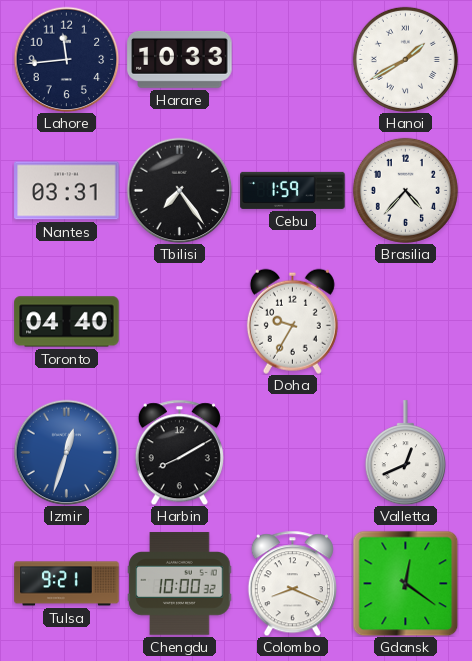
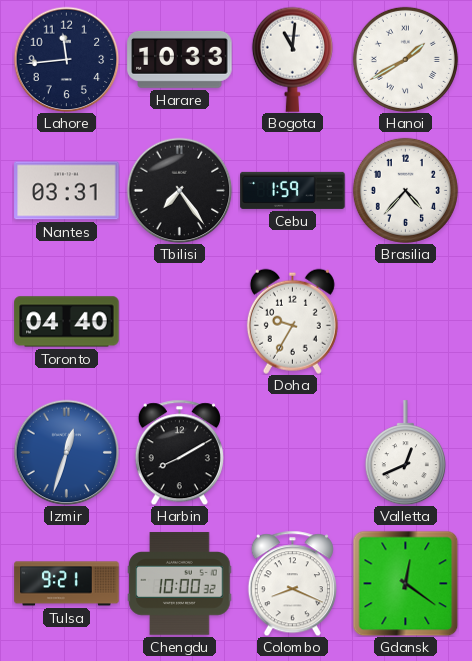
Bogota: none -> 11:01 (292, 59)
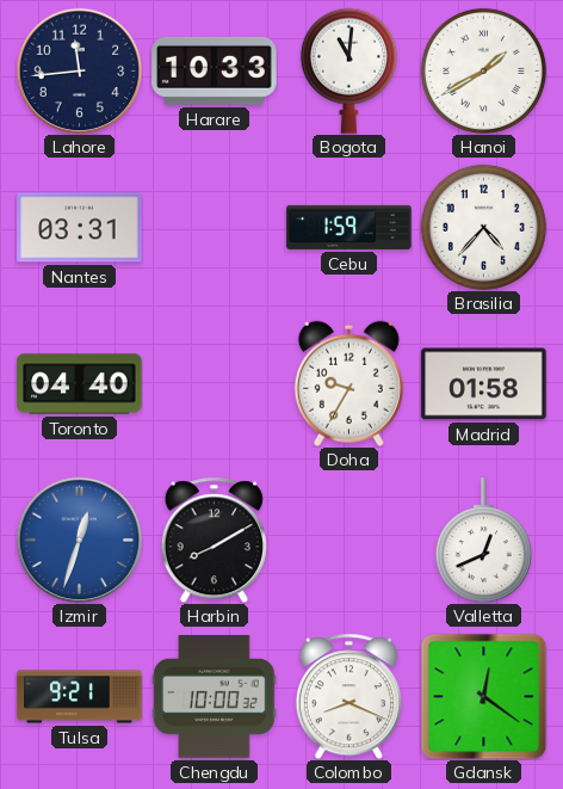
Tbilisi: 7:24 -> none (179, 190)
Madrid: none -> 01:58 (484, 384)
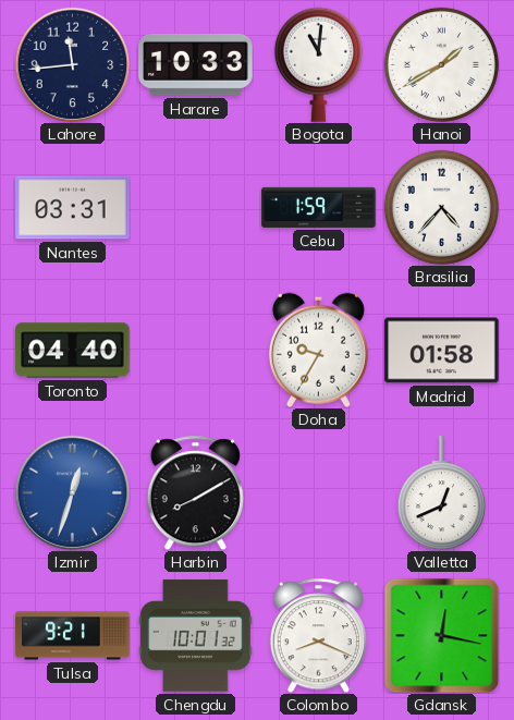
Chengdu: 10:00 -> 10:01 (196, 636)
Gdansk: 12:21 -> 12:17 (441, 635)
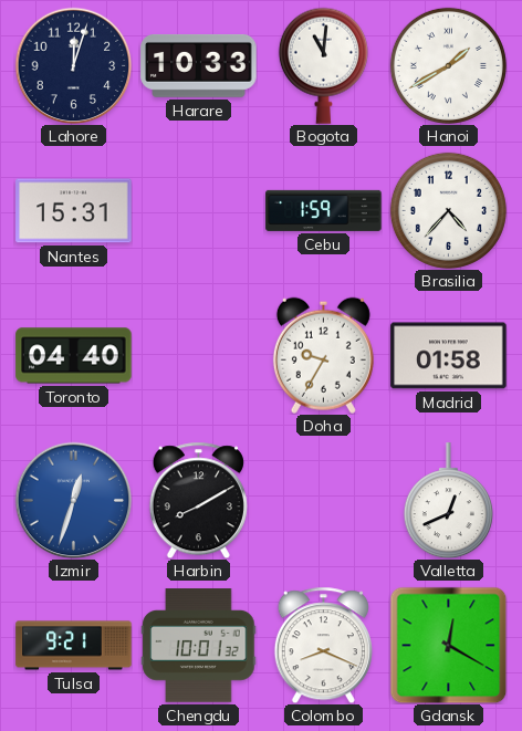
Lahore: 11:44 -> 12:03 (73, 65)
Nantes: 03:31 -> 15:31 (74, 211)
Gdansk: 12:17 -> 12:20 (448, 645)
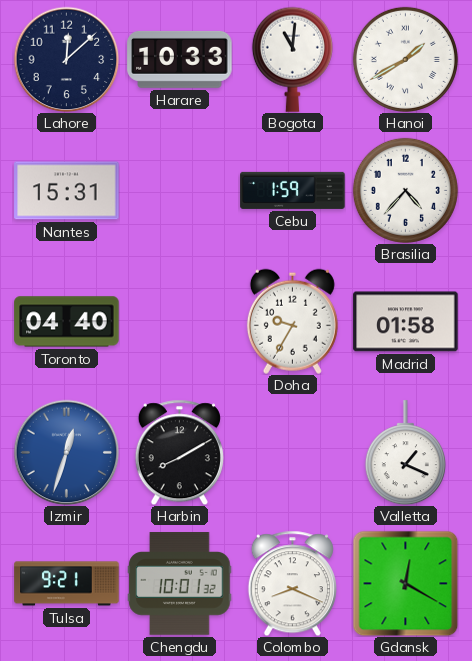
Lahore: 12:03 -> 12:08 (66, 59)
Valletta: 12:41 -> 1:19 (405, 453)
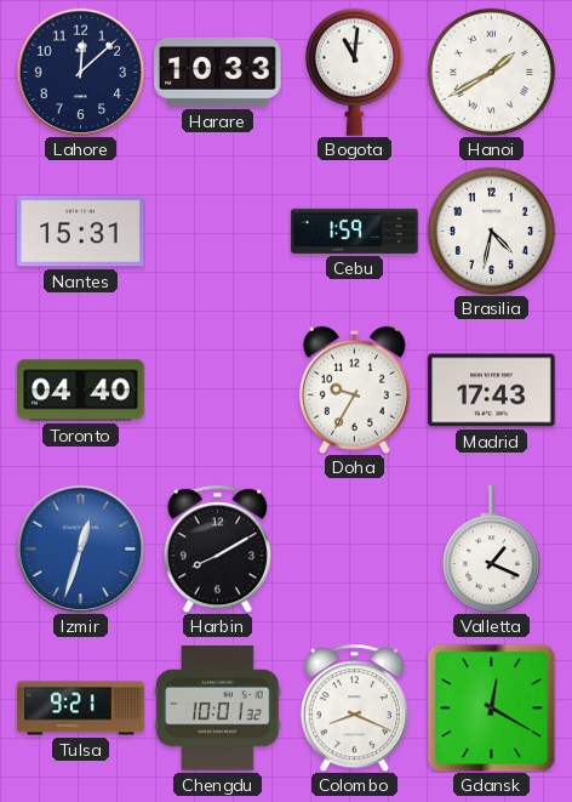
Brasilia: 4:37 -> 4:32 (491, 231)
Madrid: 01:58 -> 17:43 (492, 391)
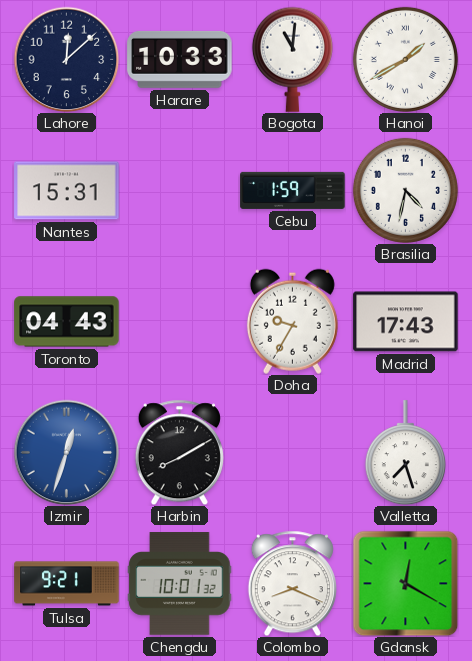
Toronto: 04:40 -> 04:43 (67, 322)
Valletta: 1:19 -> 7:27 (405, 453)
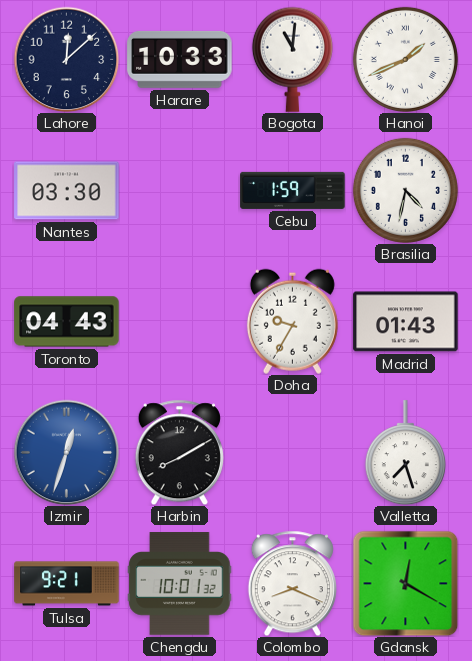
Hanoi: 1:40 -> 1:41 (405, 59)
Nantes: 15:31 -> 03:30 (67, 191)
Madrid: 17:43 -> 01:43 (406, 322)
